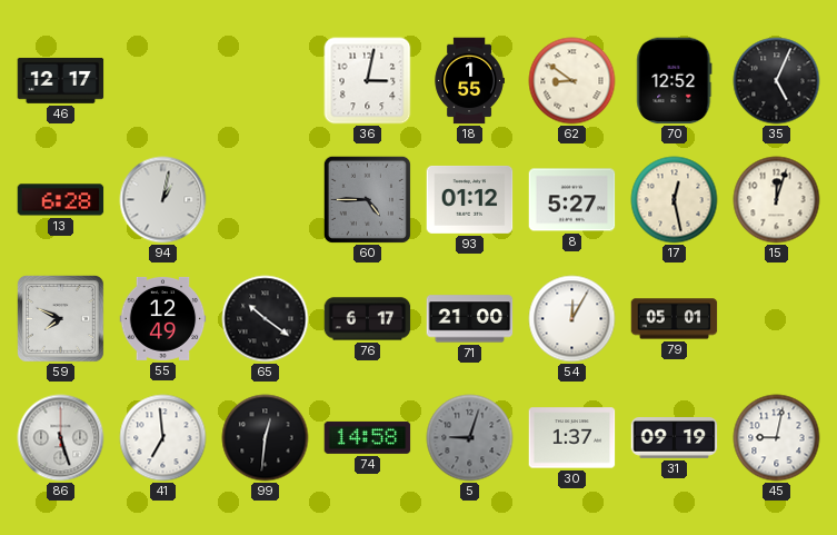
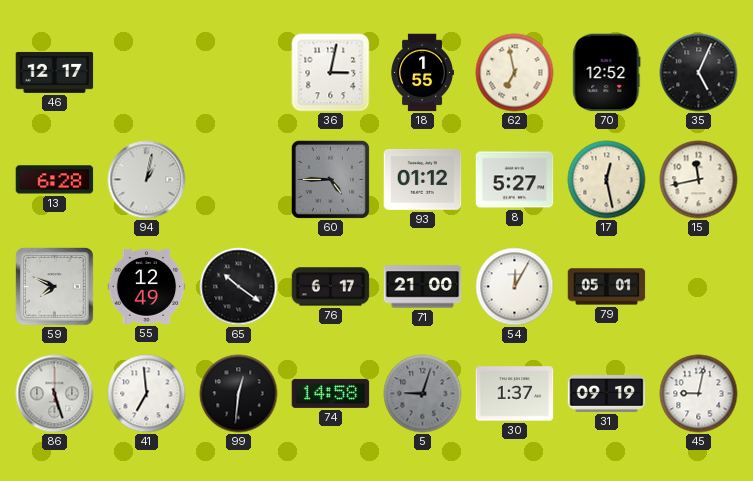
62: 8:51 -> 6:58 (515, 73)
15: 12:03 -> 11:43 (699, 180)
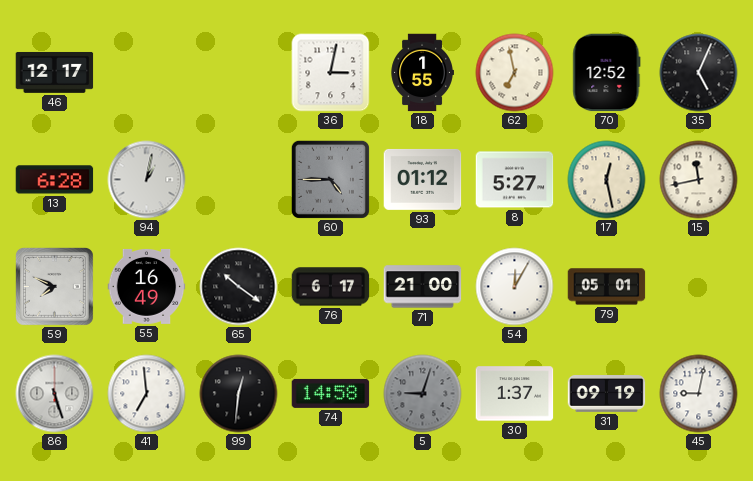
55: 12:49 -> 16:49 (147, 286)
